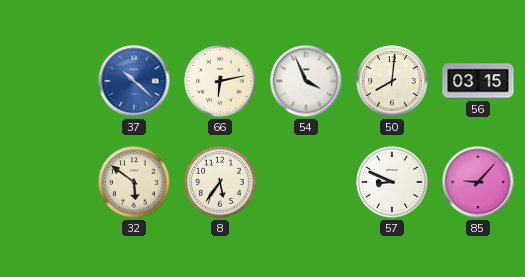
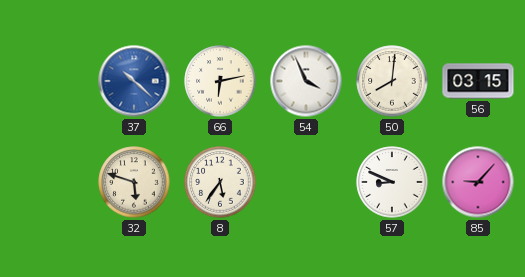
32: 5:51 -> 5:48 (134, 182)
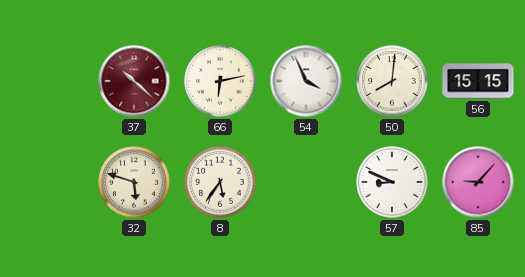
37 dial: blue -> burgundy (134, 81)
56: 03:15 -> 15:15 (478, 81)
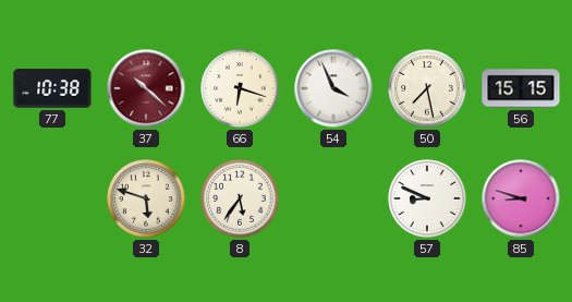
77: none -> 10:38 (52, 88)
66: 6:13 -> 6:18 (240, 88)
50: 8:01 -> 7:28 (427, 88)
85: 9:07 -> 8:48 (521, 198)
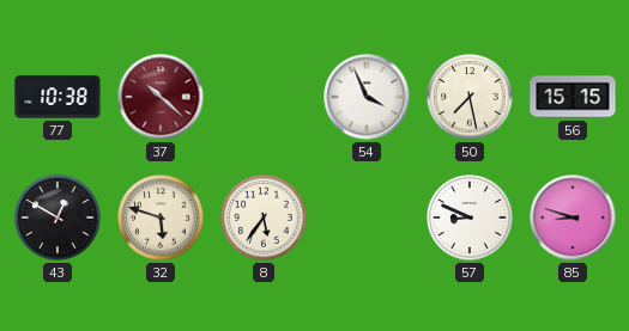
66: 6:18 -> none (240, 88)
43: none -> 12:50 (58, 217)
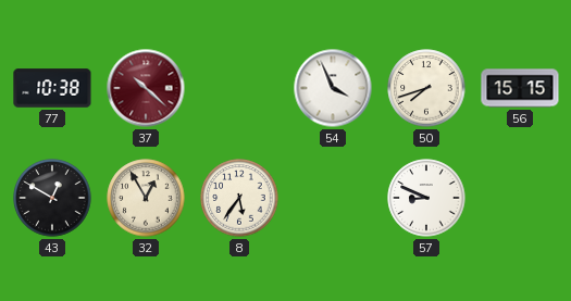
50: 7:28 -> 7:42 (426, 88)
32: 5:48 -> 12:55 (146, 198)
85: 8:48 -> none (573, 217)
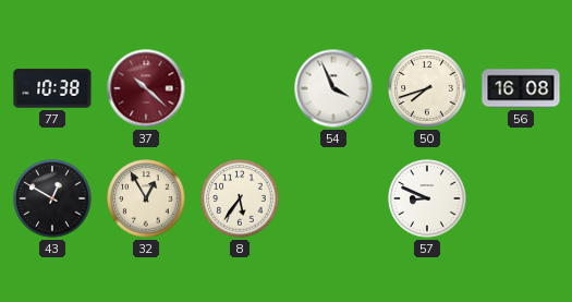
56: 15:15 -> 16:08 (521, 88)
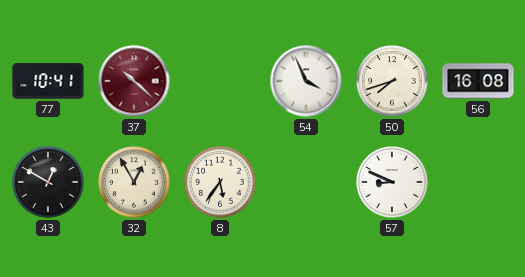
77: 10:38 -> 10:41 (48, 81)
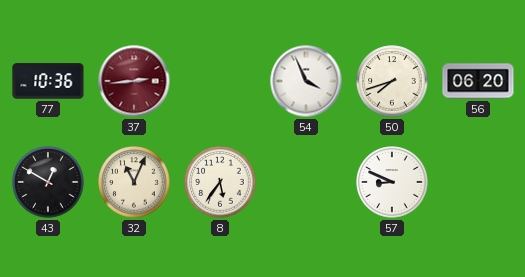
77: 10:41 -> 10:36 (48, 81)
37: 10:22 -> 2:44 (134, 81)
56: 16:08 -> 06:20 (478, 81)
32: 12:55 -> 11:04 (134, 182)
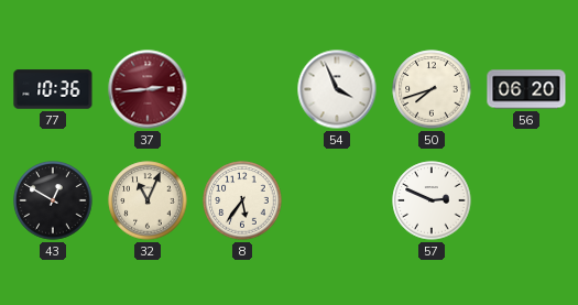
57: 8:49 -> 2:49 (432, 200)
